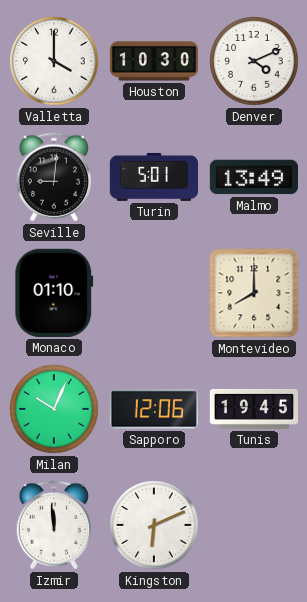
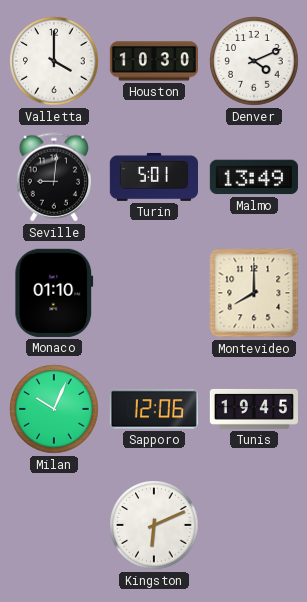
Izmir: 11:59 -> none (53, 525)
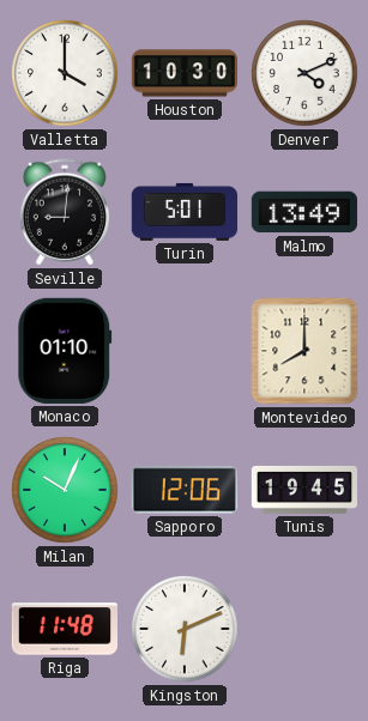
Riga: none -> 11:48 (64, 629)
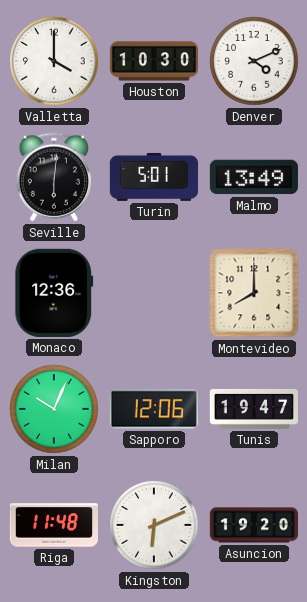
Seville: 9:01 -> 6:01 (53, 177)
Monaco: 01:10 -> 12:36 (54, 293)
Tunis: 19:45 -> 19:47 (253, 409)
Asuncion: none -> 19:20 (253, 525)
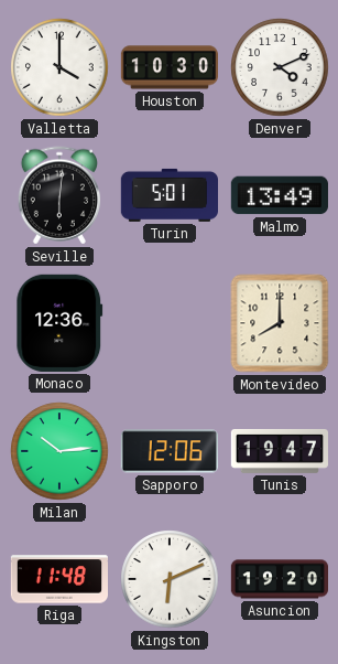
Milan: 10:04 -> 10:14 (59, 451)
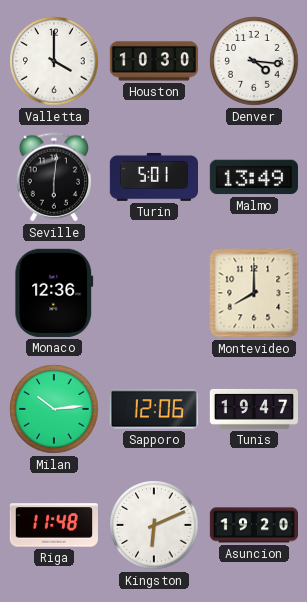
Denver: 4:11 -> 4:16 (254, 61)
